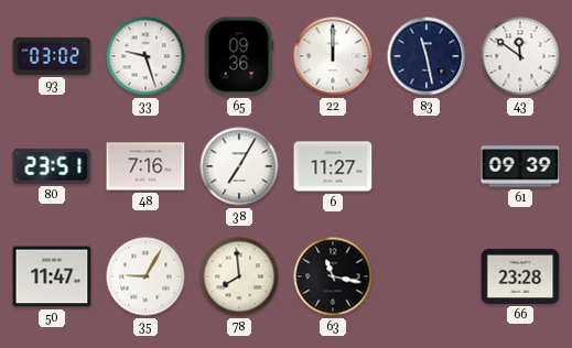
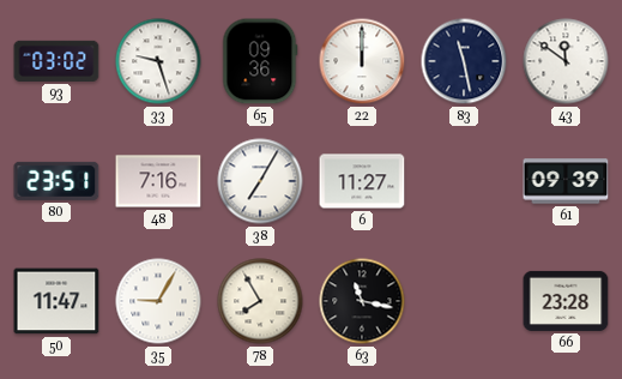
78: 7:59 -> 7:55 (260, 301)
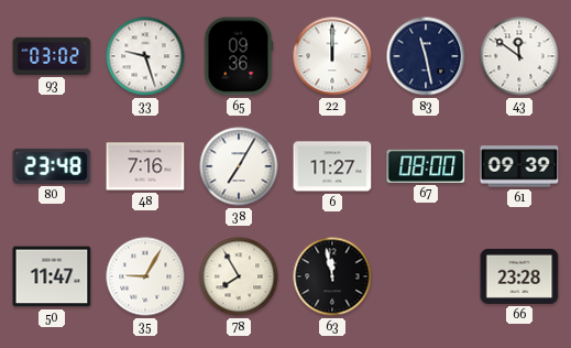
80: 23:51 -> 23:48 (52, 166)
67: none -> 08:00 (426, 166)
63: 11:17 -> 11:58 (332, 276)
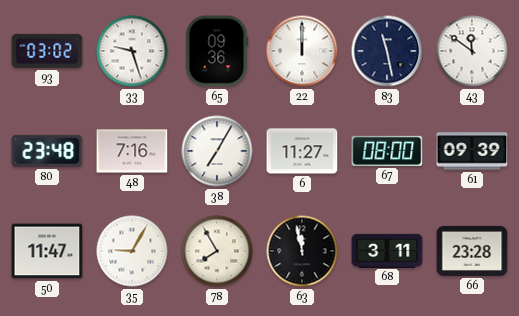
68: none -> 3:11 (387, 250)
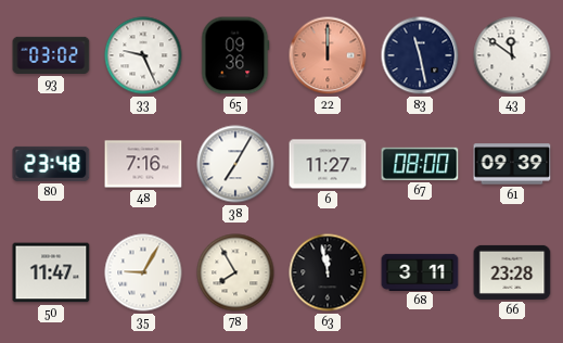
33: 9:27 -> 9:26 (143, 55)
22 dial: white -> salmon (328, 55)
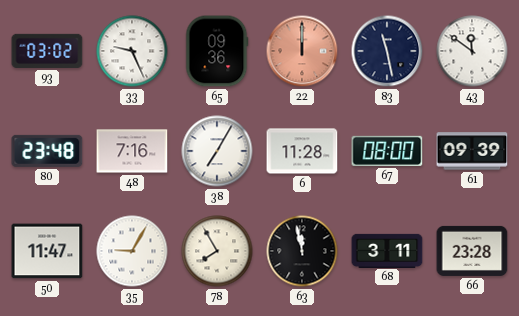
6: 11:27 -> 11:28 (302, 151)
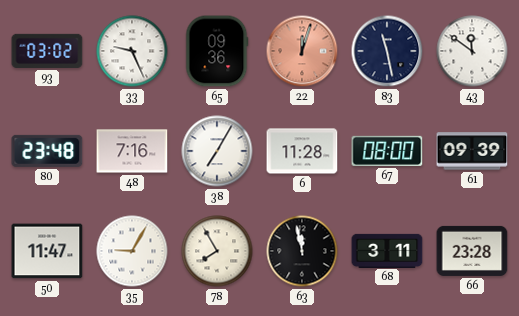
22: 12:00 -> 12:03 (302, 51)
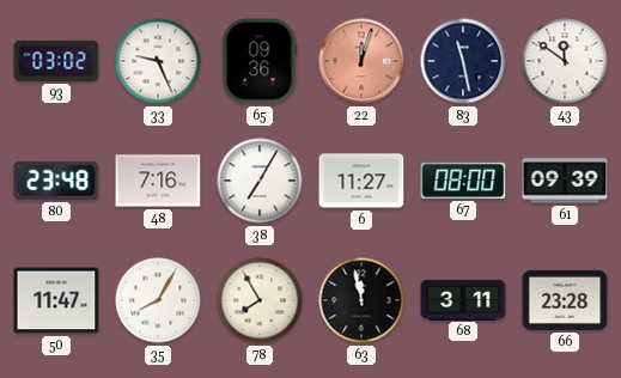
6: 11:28 -> 11:27 (361, 181)
35: 9:05 -> 8:05 (158, 300)
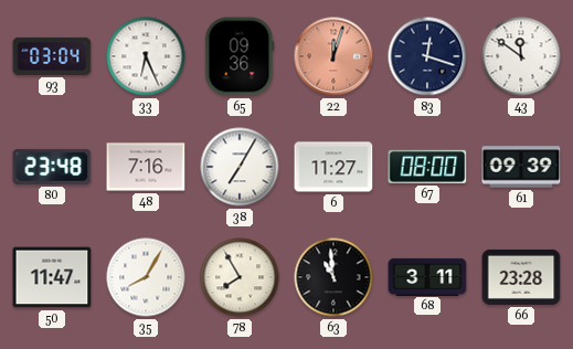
93: 03:02 -> 03:04 (52, 56)
33: 9:26 -> 6:26 (146, 56)
83: 11:28 -> 12:18 (427, 56)
63: 11:58 -> 10:59 (333, 277)
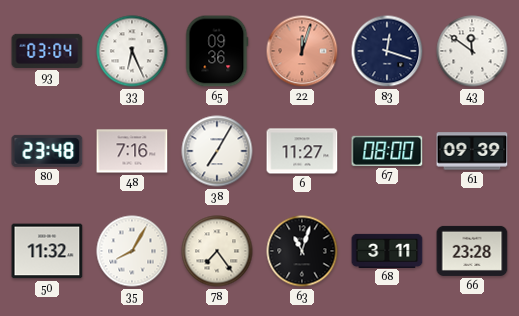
50: 11:47 -> 11:32 (47, 251)
78: 7:55 -> 7:24 (217, 251)
63: 10:59 -> 11:03 (302, 251)
